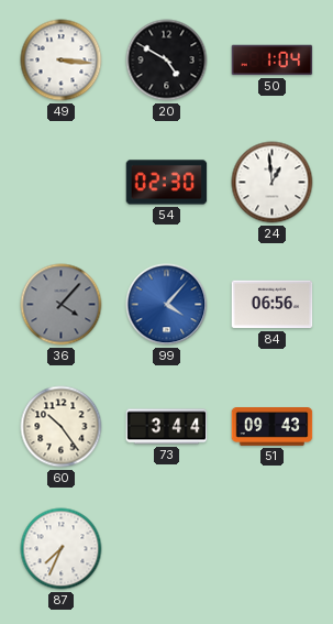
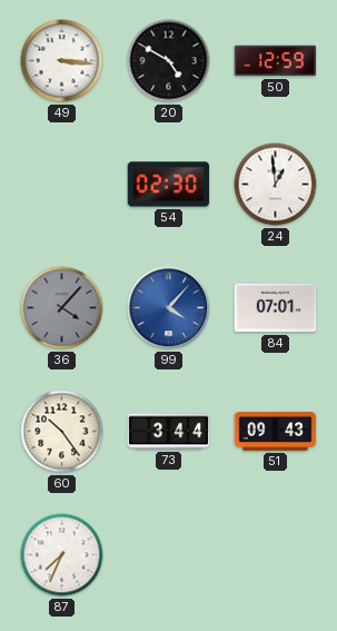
50: 1:04 -> 12:59 (276, 61)
84: 06:56 -> 07:01 (276, 308)
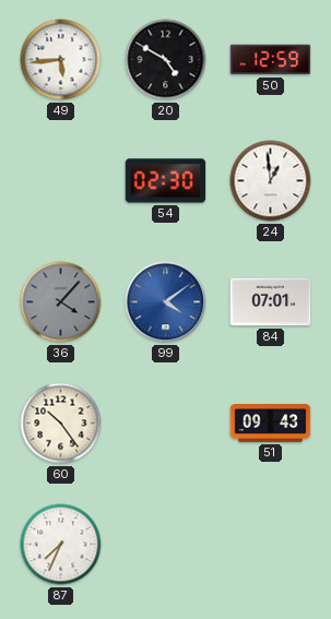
49: 3:16 -> 5:44 (61, 60)
99: 4:07 -> 4:09 (166, 302)
73: 3:44 -> none (169, 432)
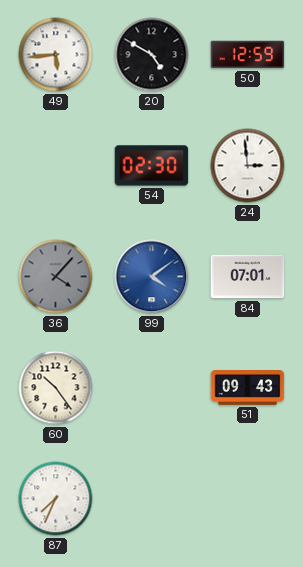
24: 12:59 -> 2:59 (248, 166)
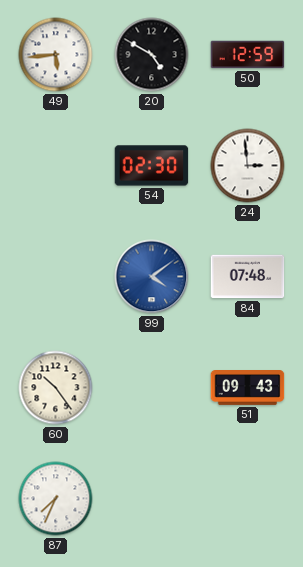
36: 4:07 -> none (56, 277)
84: 07:01 -> 07:48 (248, 277)
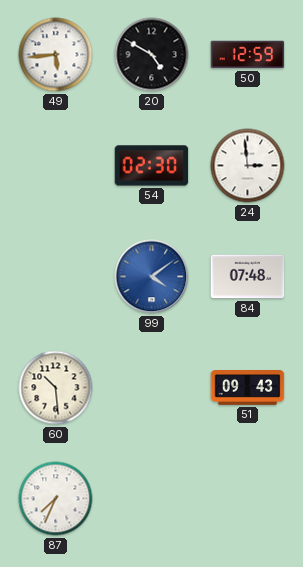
60: 10:24 -> 10:29 (56, 388)
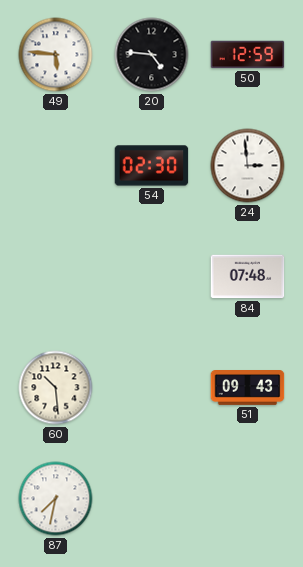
49: 5:44 -> 5:46 (56, 55)
20: 4:50 -> 4:46 (152, 55)
99: 4:09 -> none (152, 277)
87: 7:34 -> 7:32 (56, 499)
